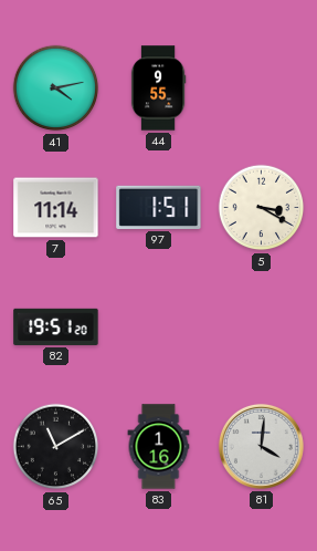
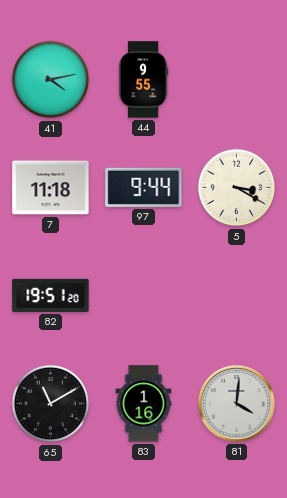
7: 11:14 -> 11:18 (51, 188)
97: 1:51 -> 9:44 (144, 187)
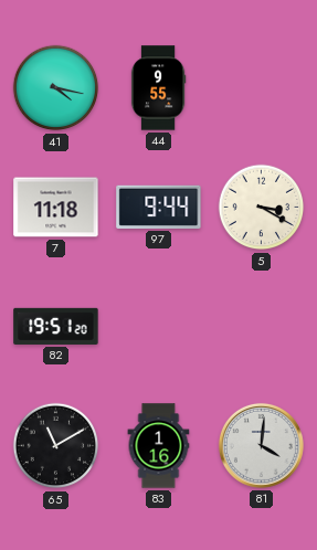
41: 4:13 -> 4:17 (56, 88)
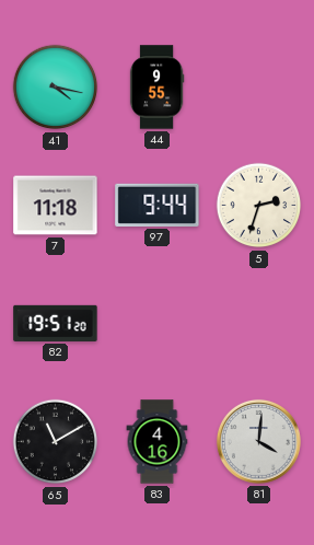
5: 3:20 -> 2:33 (259, 206)
83: 1:16 -> 4:16 (158, 442)
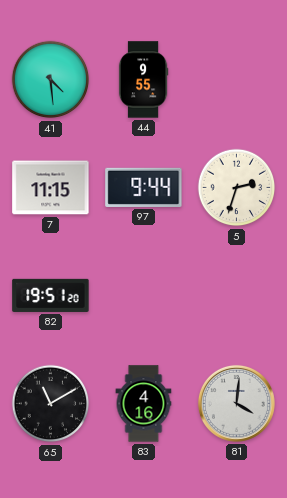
41: 4:17 -> 4:29 (51, 80)
7: 11:18 -> 11:15 (51, 188)
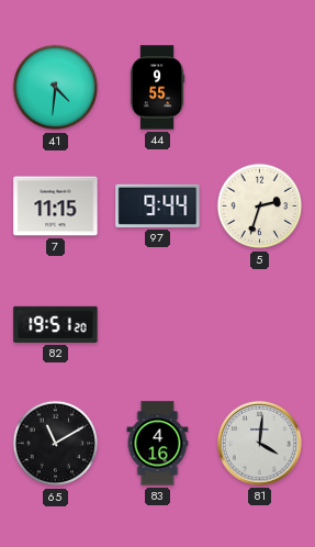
41: 4:29 -> 4:31 (56, 88)
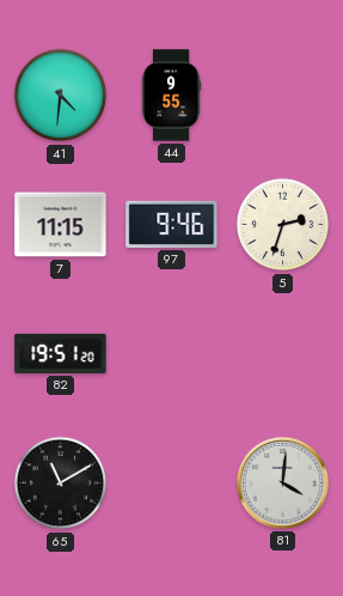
97: 9:44 -> 9:46 (172, 224)
83: 4:16 -> none (158, 444)
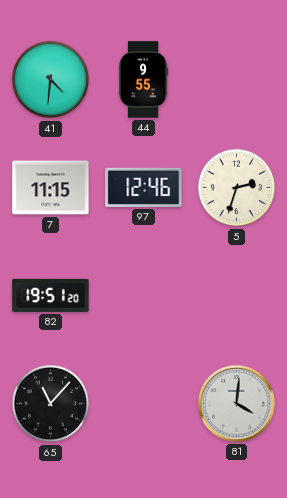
97: 9:46 -> 12:46 (144, 187)
65: 11:10 -> 11:07 (51, 404)
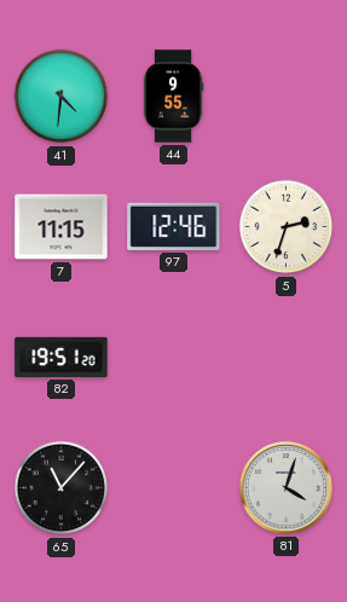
81: 4:01 -> 4:03 (285, 487)
